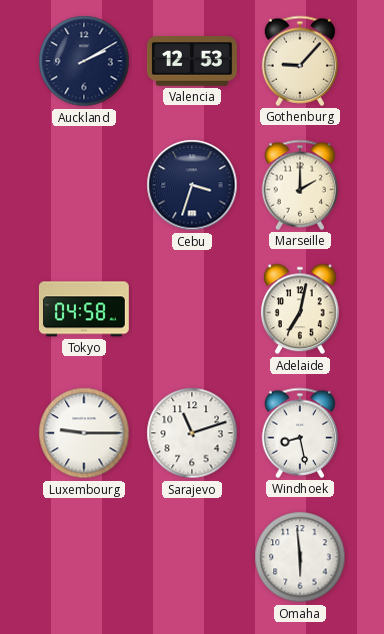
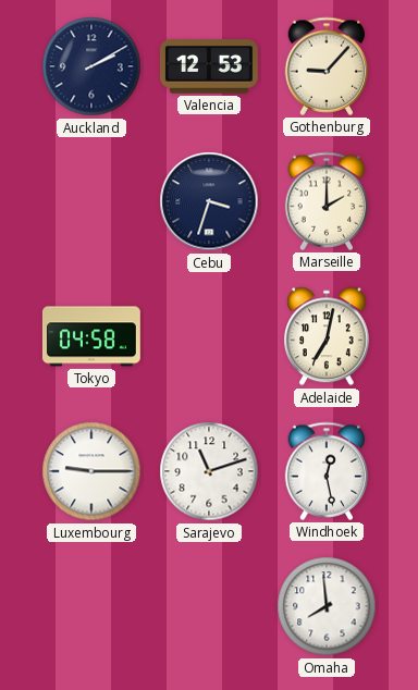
Windhoek: 8:28 -> 12:28 (327, 471)
Omaha: 5:59 -> 7:59 (327, 606)
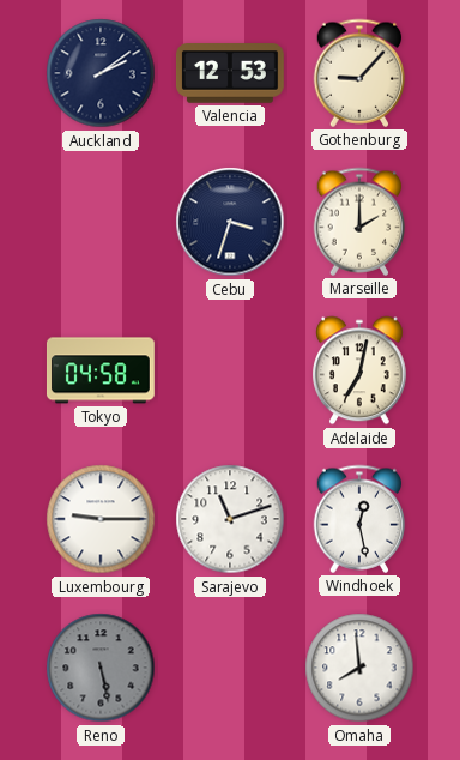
Auckland: 2:10 -> 2:09 (101, 73)
Reno: none -> 5:28 (101, 668)
